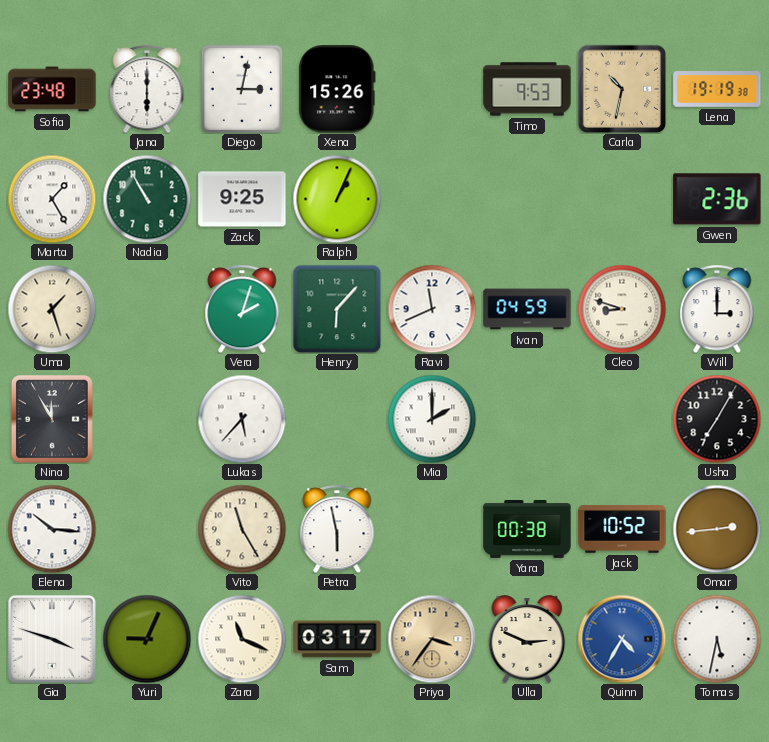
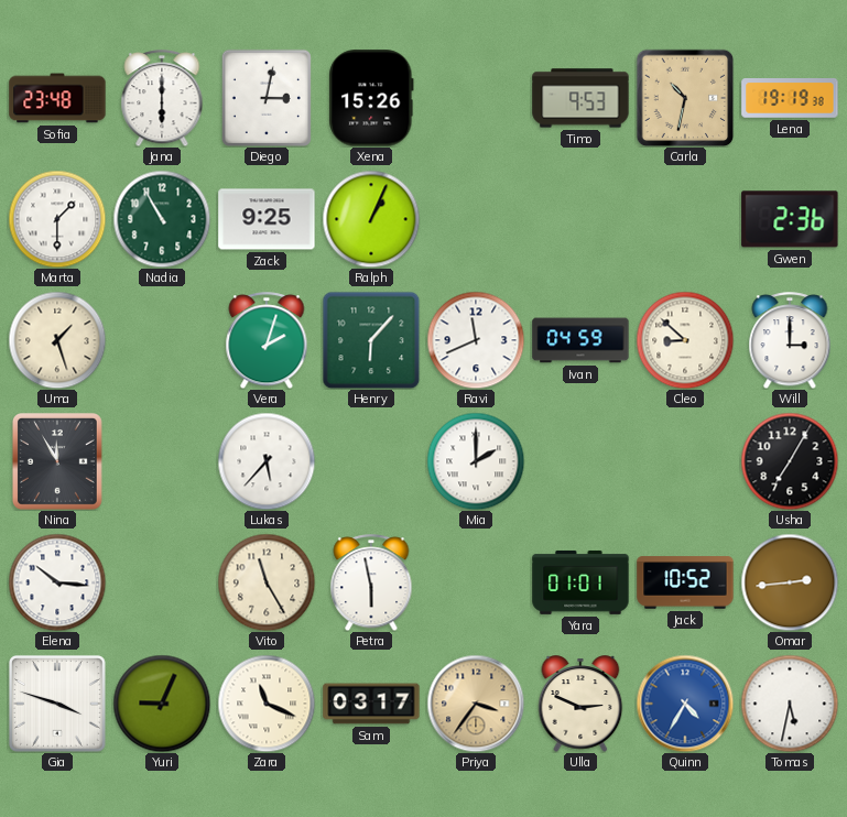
Marta: 1:25 -> 1:30 (57, 219)
Cleo: 8:48 -> 8:52 (685, 340)
Yara: 00:38 -> 01:01 (580, 582)
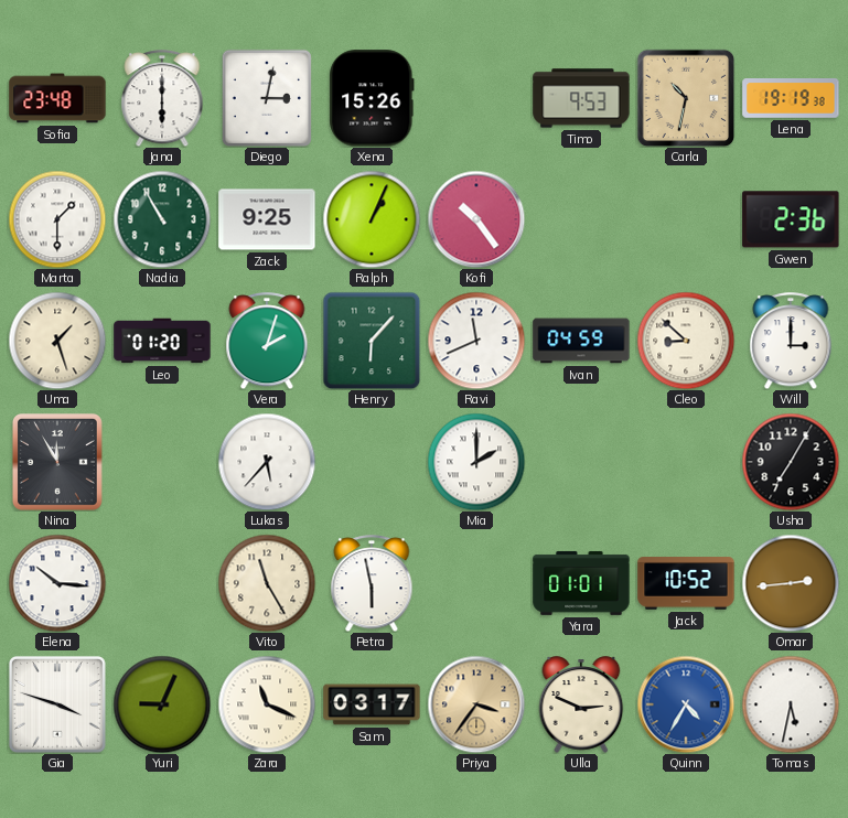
Kofi: none -> 10:24 (476, 219)
Leo: none -> 01:20 (162, 341)
